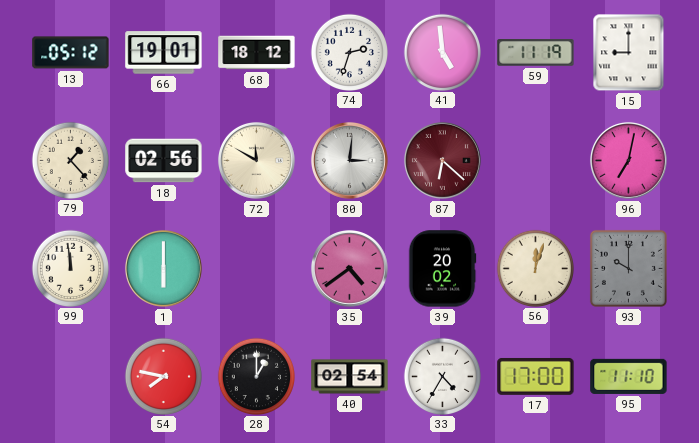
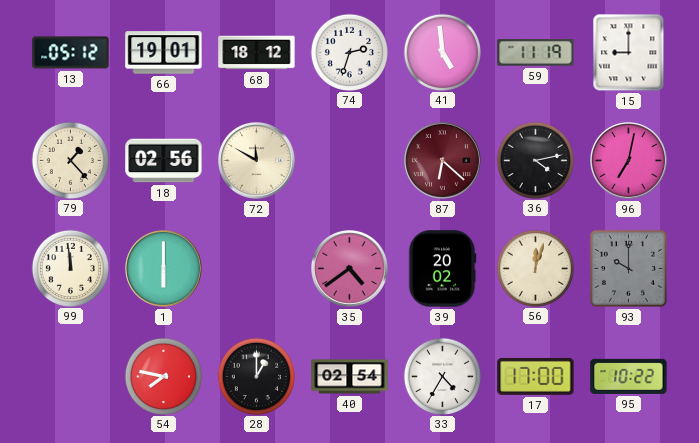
80: 3:01 -> none (349, 160)
36: none -> 4:13 (535, 160)
95: 11:10 -> 10:22 (629, 376)
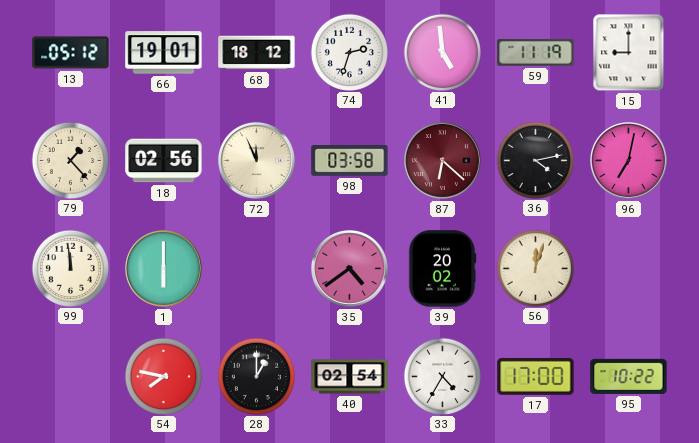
72: 11:50 -> 11:56 (256, 160)
98: none -> 03:58 (350, 161)
93: 10:00 -> none (628, 268)
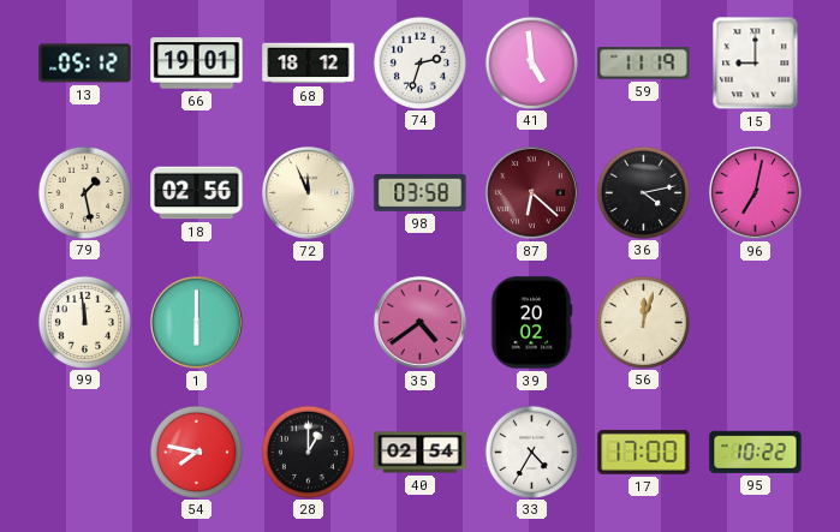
79: 1:23 -> 1:28 (84, 192)
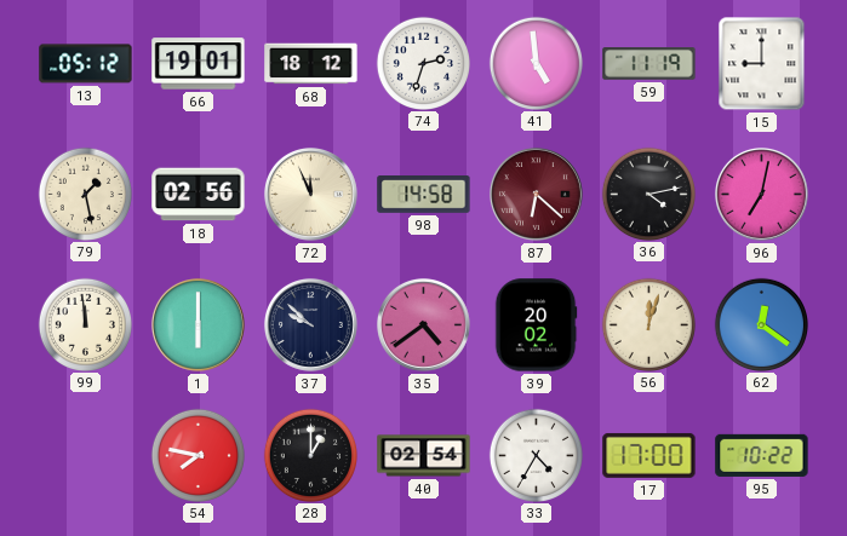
98: 03:58 -> 14:58 (424, 195)
37: none -> 9:52 (310, 324)
62: none -> 12:21 (761, 324)
